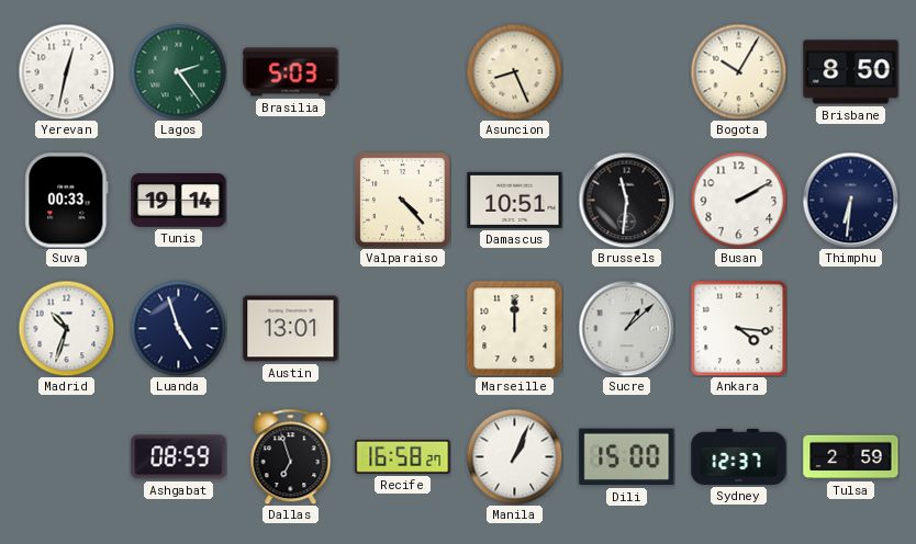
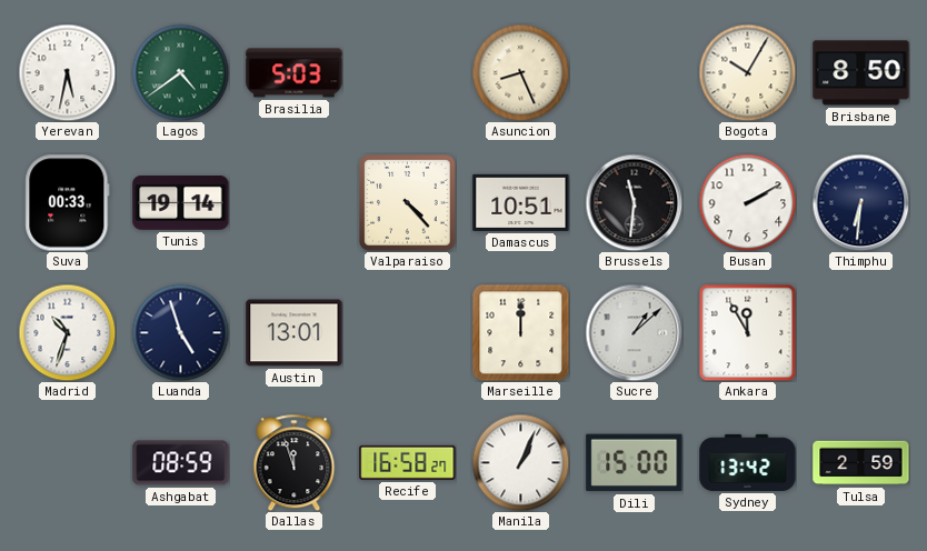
Yerevan: 12:32 -> 5:32 (67, 72)
Lagos: 2:24 -> 4:39 (180, 72)
Ankara: 4:16 -> 11:55 (747, 332)
Dallas: 6:57 -> 11:57 (295, 462)
Sydney: 12:37 -> 13:42 (748, 462)
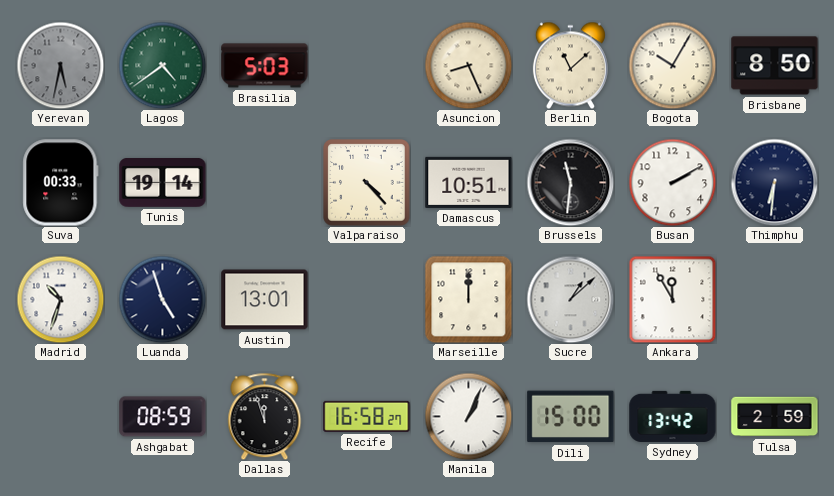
Yerevan dial: white -> grey (60, 65)
Berlin: none -> 11:08 (570, 65)
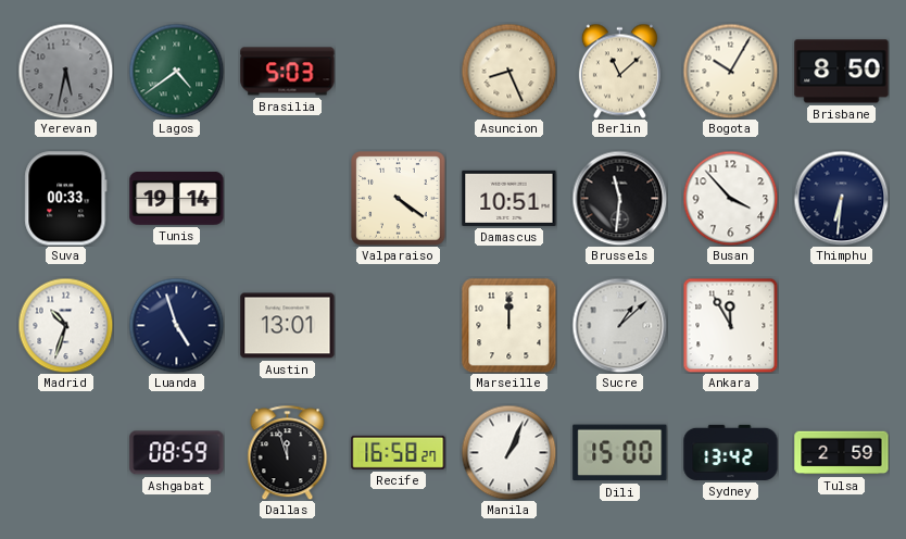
Valparaiso: 4:23 -> 4:21 (399, 199)
Busan: 2:10 -> 3:53 (730, 198)
